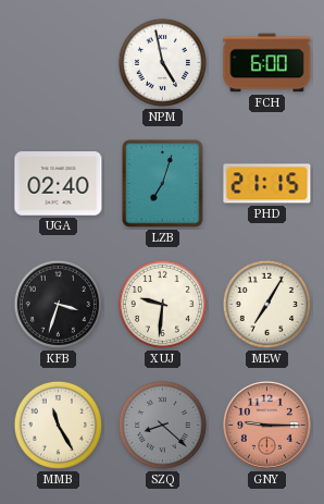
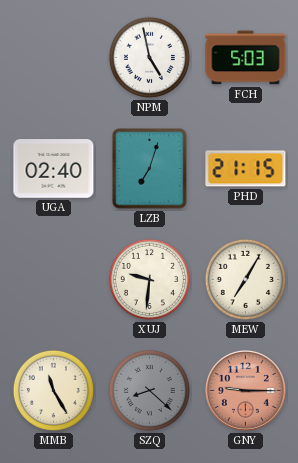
FCH: 6:00 -> 5:03 (246, 58)
KFB: 3:33 -> none (58, 304)
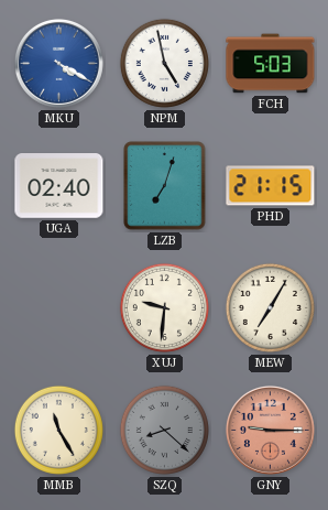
MKU: none -> 4:20 (58, 63)
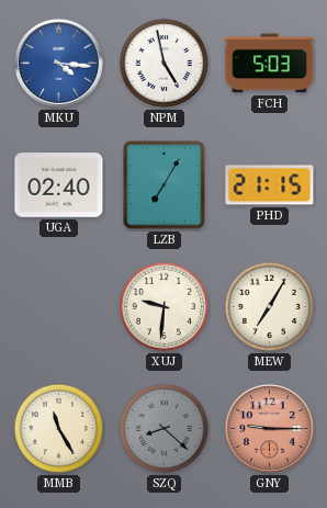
MKU: 4:20 -> 4:16 (58, 63)
LZB: 7:03 -> 7:05 (165, 185)
